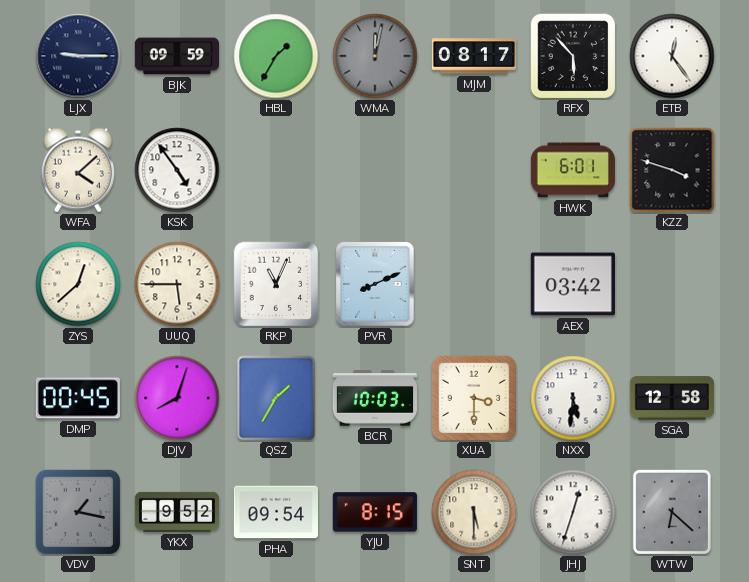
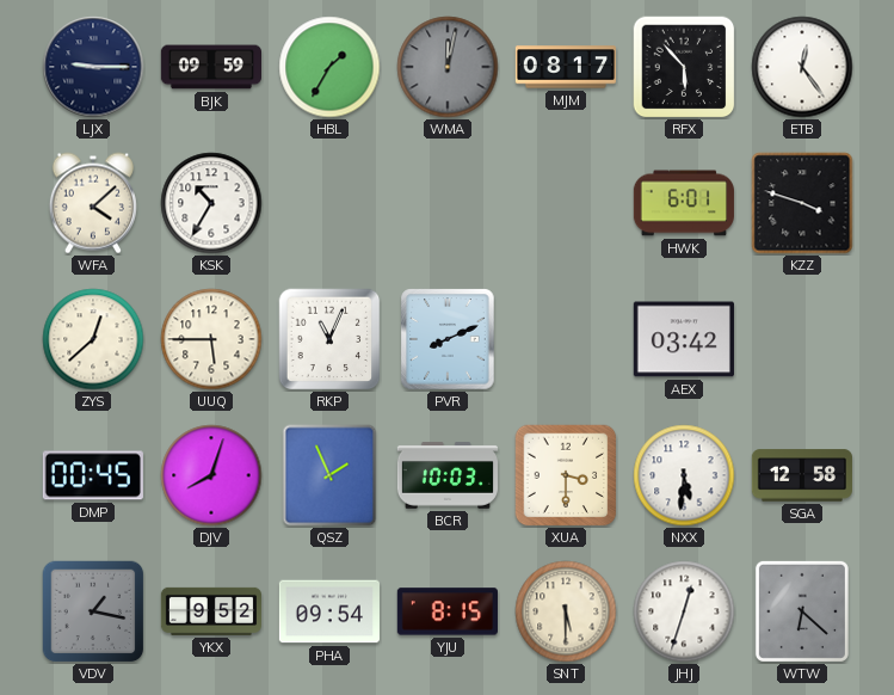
KSK: 4:54 -> 10:35 (211, 203)
QSZ: 1:35 -> 1:56 (329, 475)
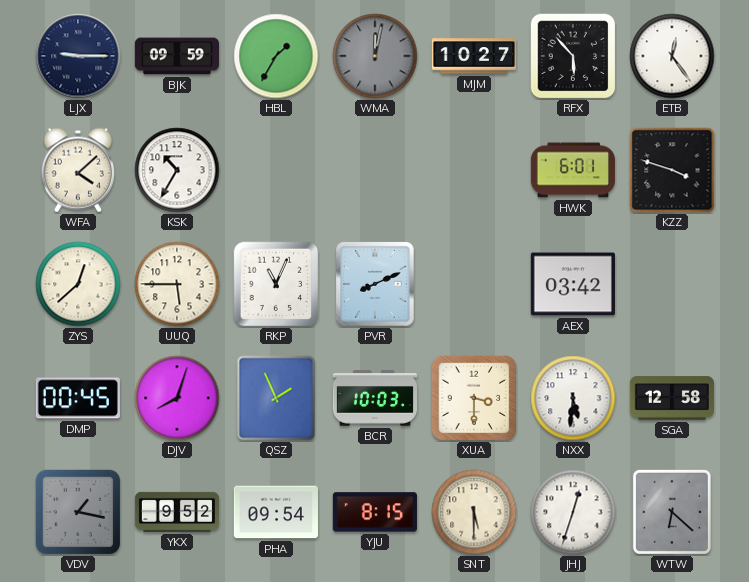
MJM: 08:17 -> 10:27 (473, 56)
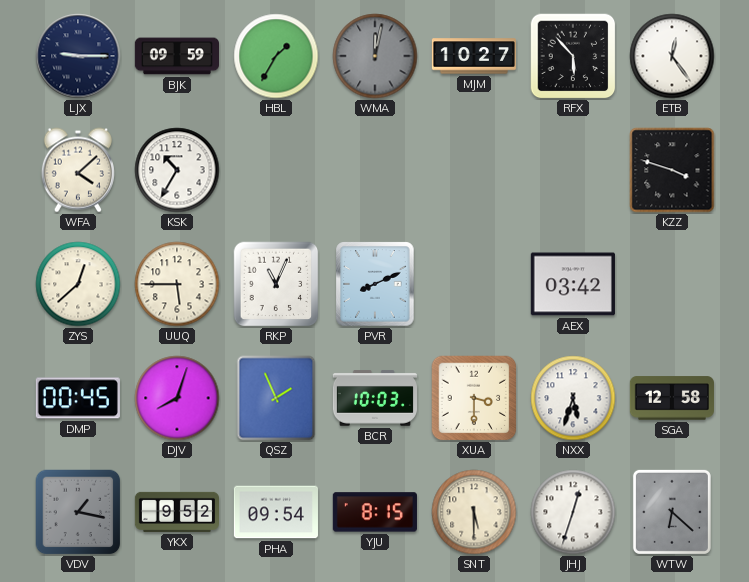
HWK: 6:01 -> none (573, 170)
NXX: 5:31 -> 5:33 (573, 398)
